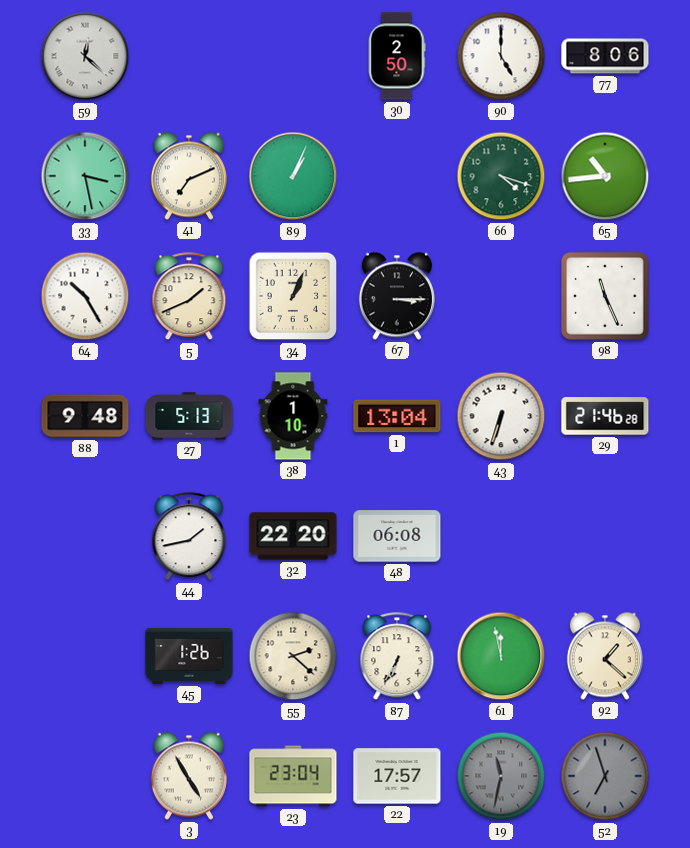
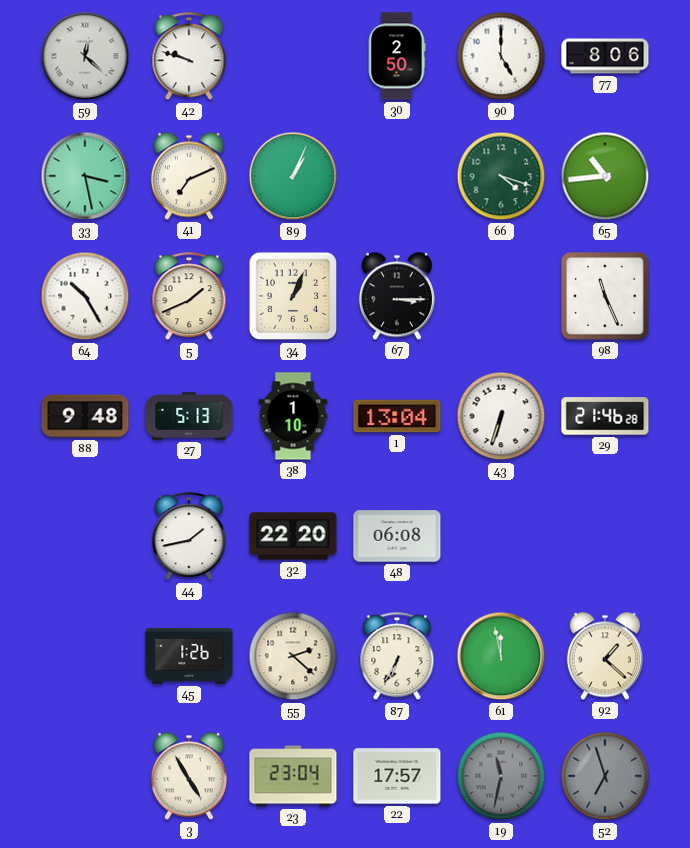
42: none -> 9:48 (189, 57)
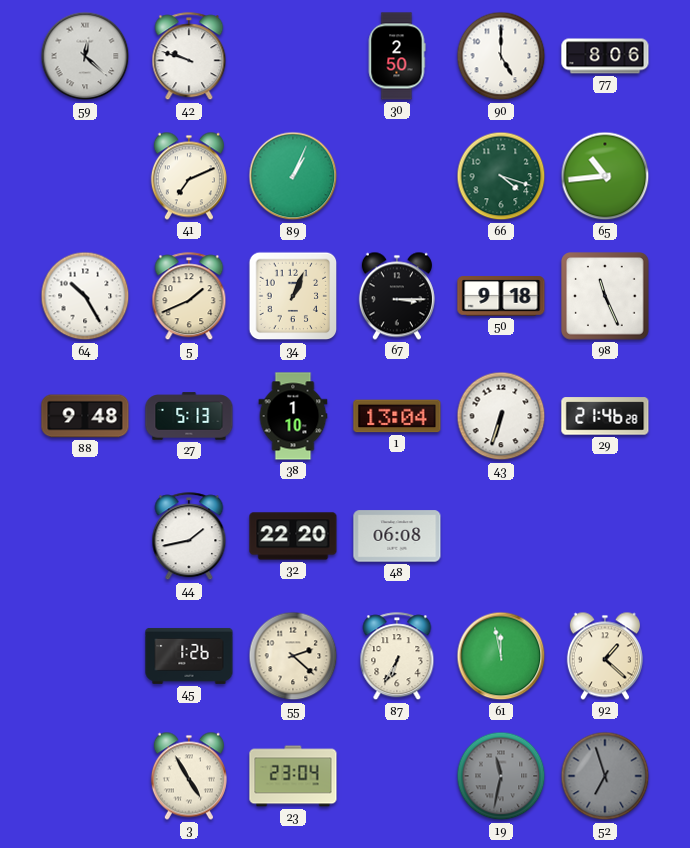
33: 3:28 -> none (85, 176)
50: none -> 9:18 (501, 297)
22: 17:57 -> none (397, 776)
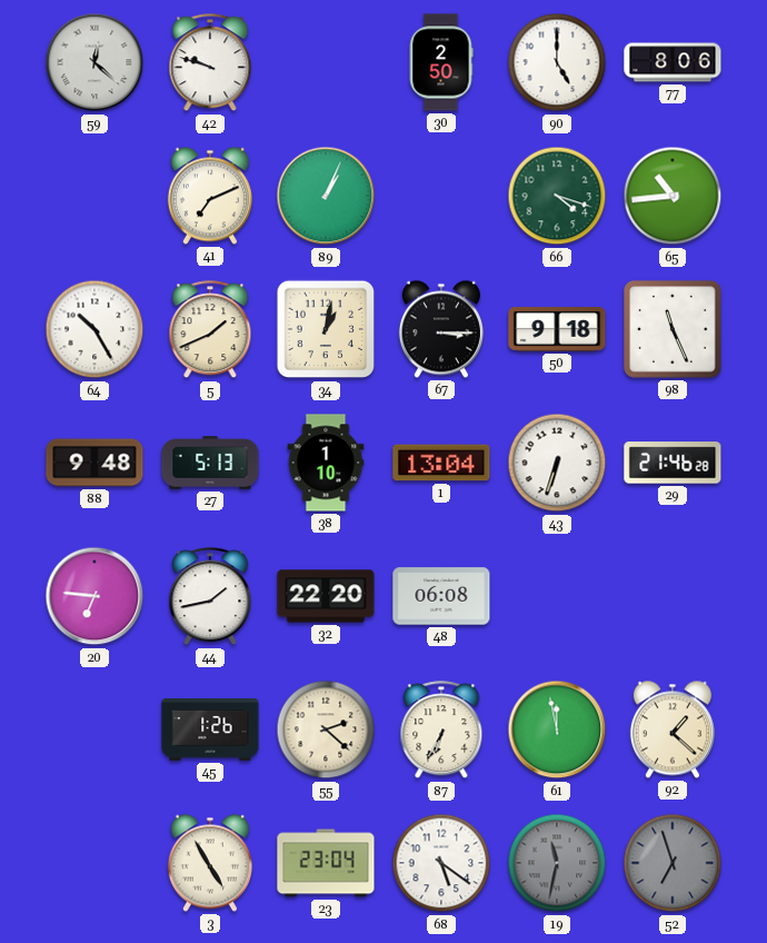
34: 1:04 -> 1:02 (326, 329)
20: none -> 6:46 (94, 596)
68: none -> 5:21 (441, 863)
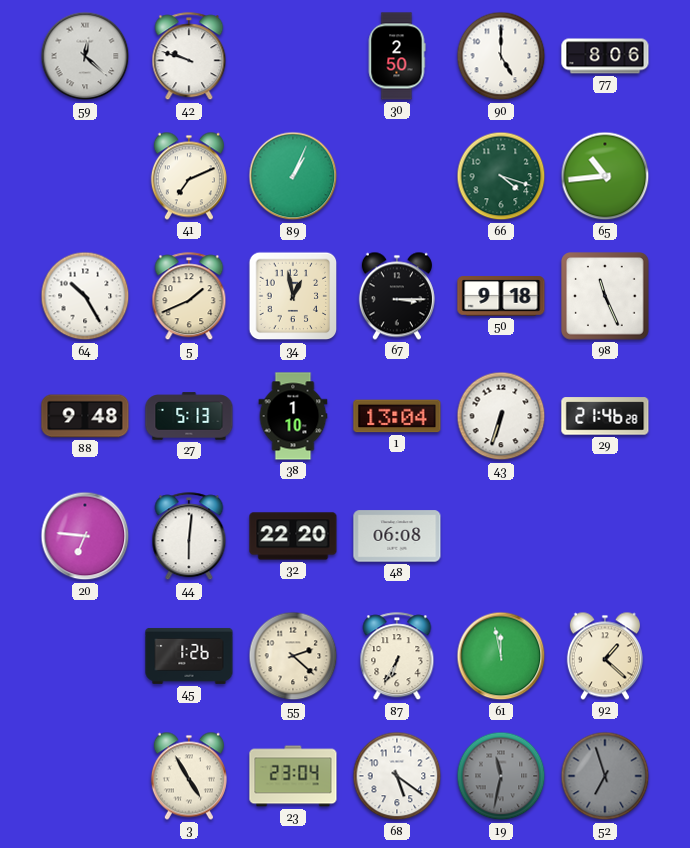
34: 1:02 -> 12:58 (293, 296)
44: 1:43 -> 6:01 (189, 537)
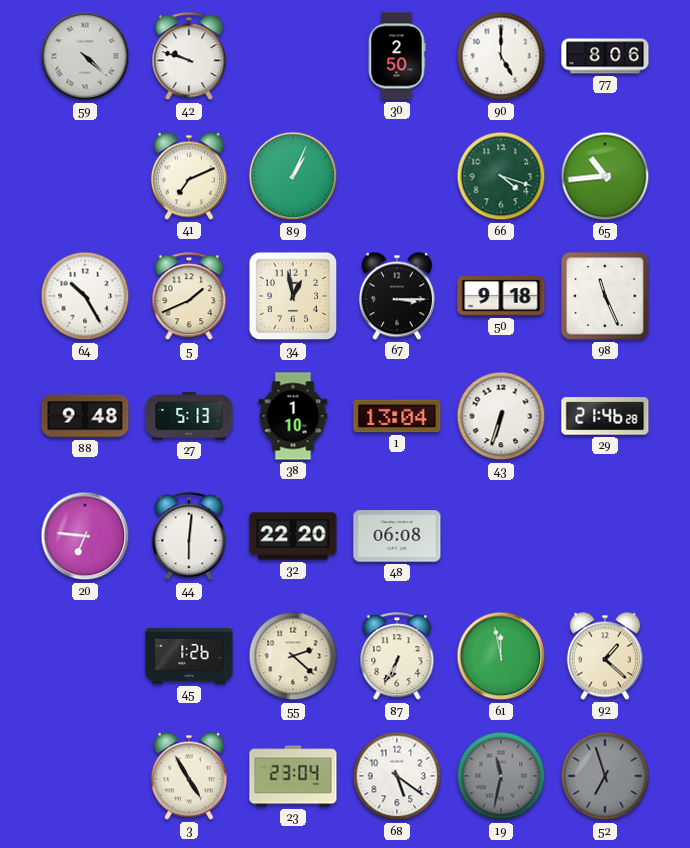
59: 12:22 -> 4:22 (85, 56)
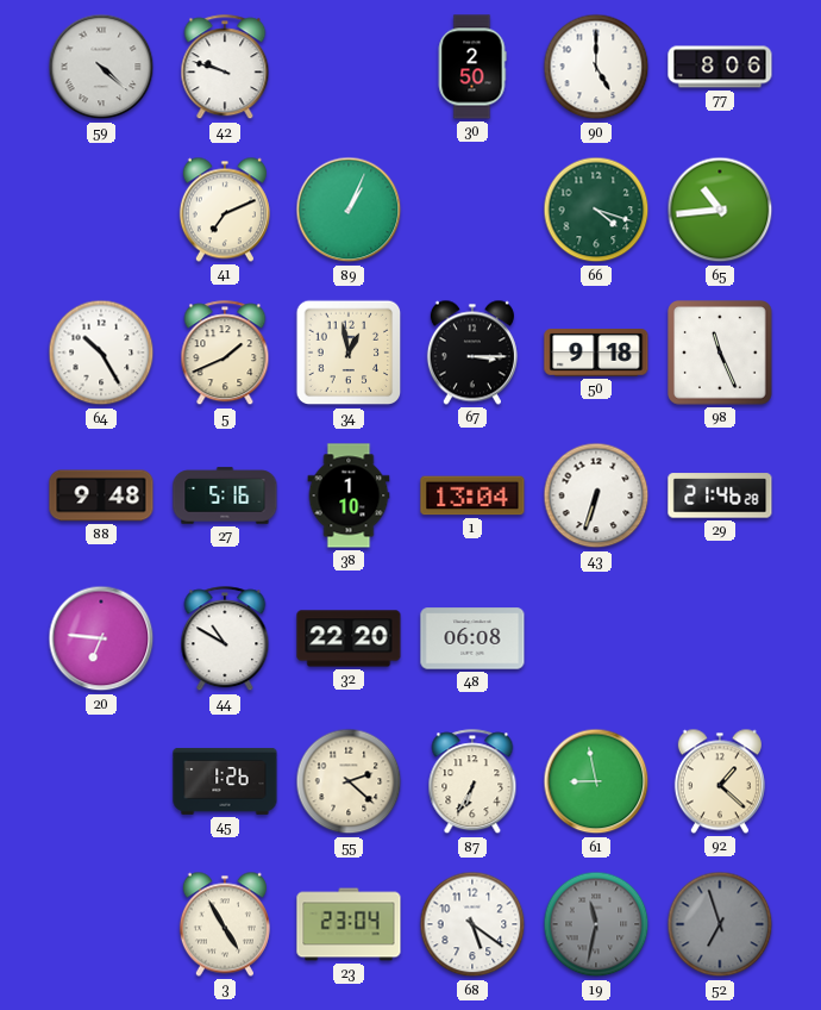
27: 5:13 -> 5:16 (225, 495)
44: 6:01 -> 10:50 (225, 640)
61: 11:58 -> 8:58 (596, 781)
